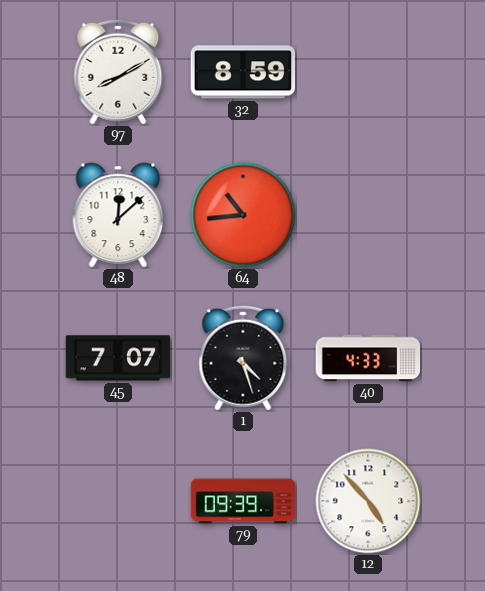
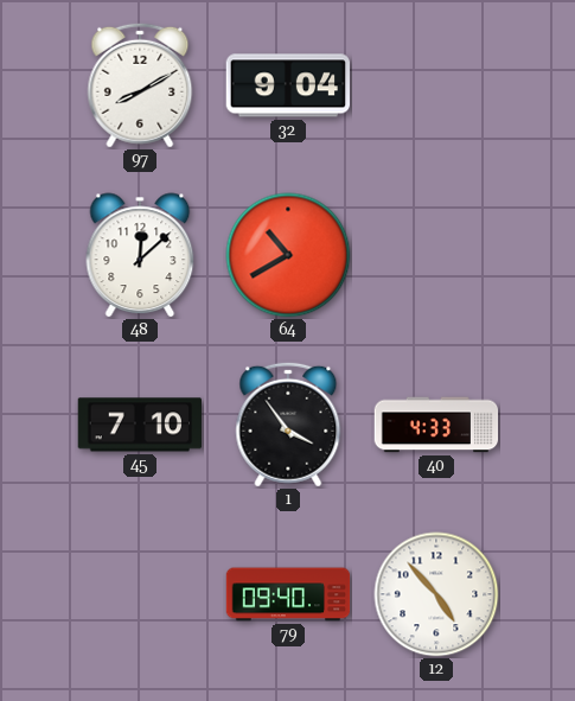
32: 8:59 -> 9:04 (287, 85)
64: 10:44 -> 10:40 (288, 255)
45: 7:07 -> 7:10 (139, 425)
1: 4:27 -> 3:54 (288, 425)
79: 09:39 -> 09:40 (288, 594)
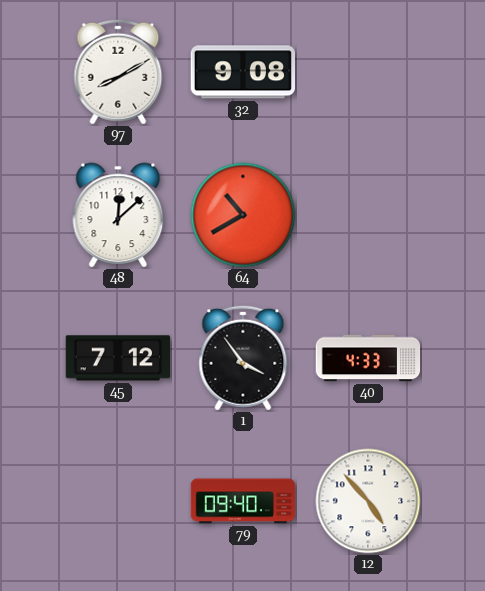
32: 9:04 -> 9:08 (242, 72)
45: 7:10 -> 7:12 (117, 358)
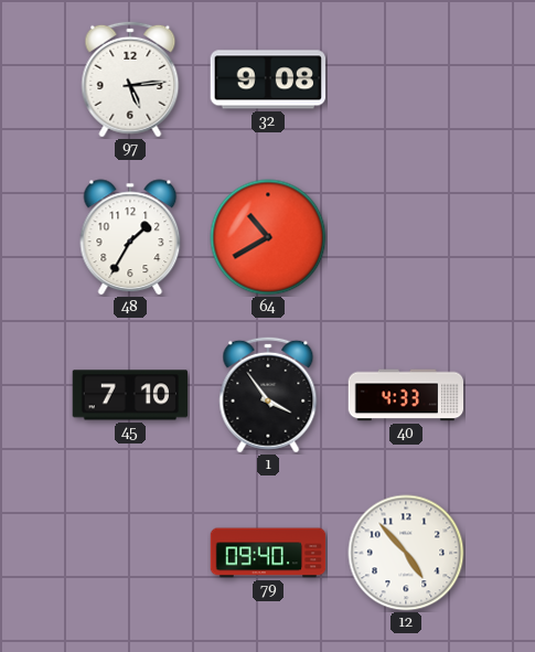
97: 8:10 -> 5:14 (130, 79)
48: 12:08 -> 1:35 (130, 237)
45: 7:12 -> 7:10 (129, 395)
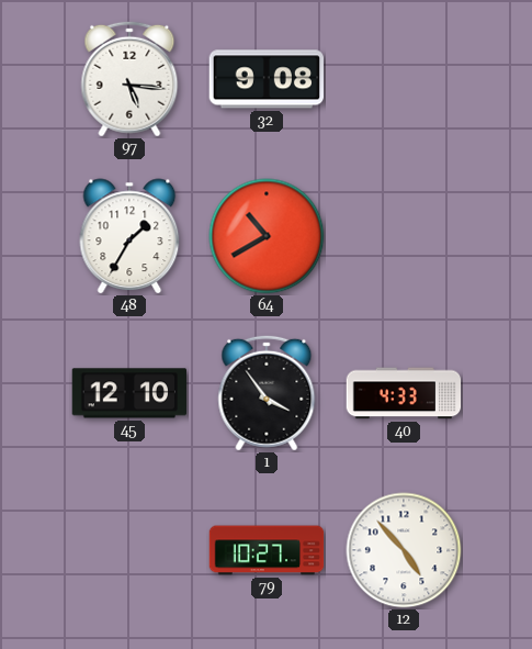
97: 5:14 -> 5:16 (129, 79)
45: 7:10 -> 12:10 (128, 393)
79: 09:40 -> 10:27 (267, 550)
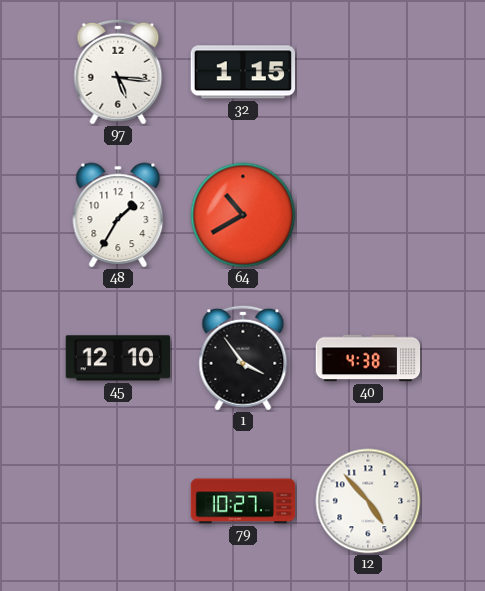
32: 9:08 -> 1:15 (242, 72)
40: 4:33 -> 4:38 (368, 358)
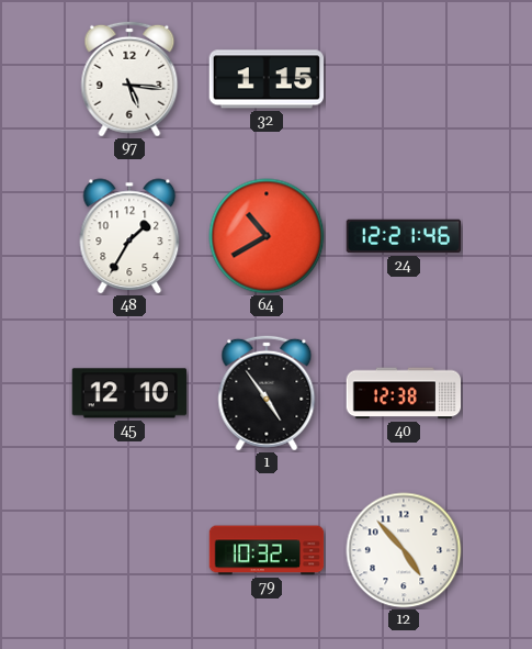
24: none -> 12:21 (403, 236)
1: 3:54 -> 4:54 (267, 393)
40: 4:38 -> 12:38 (404, 393)
79: 10:27 -> 10:32 (267, 550)
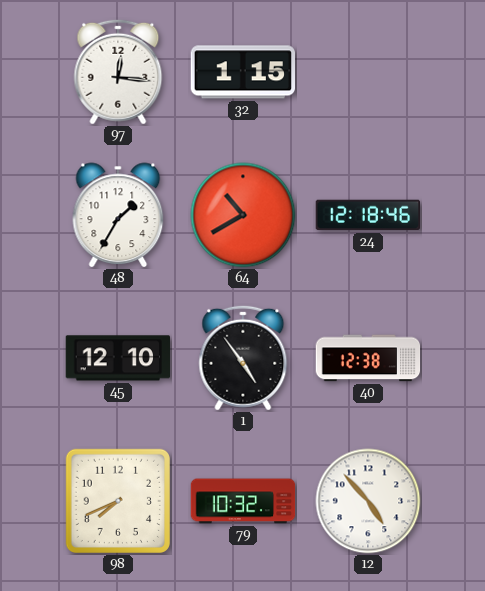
97: 5:16 -> 12:16 (118, 72)
24: 12:21 -> 12:18 (367, 215)
98: none -> 7:41 (117, 500)
